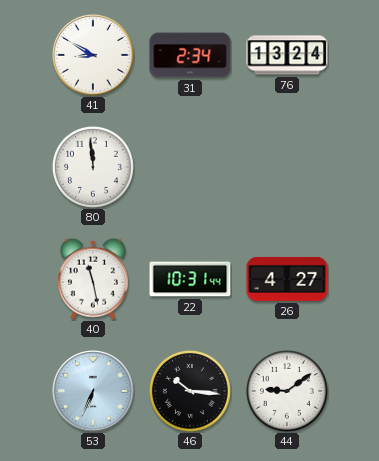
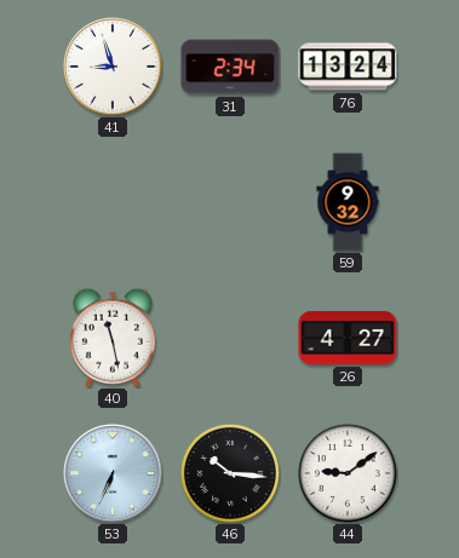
41: 8:50 -> 8:57 (113, 67)
80: 11:59 -> none (93, 167)
59: none -> 9:32 (348, 202)
22: 10:31 -> none (190, 279)
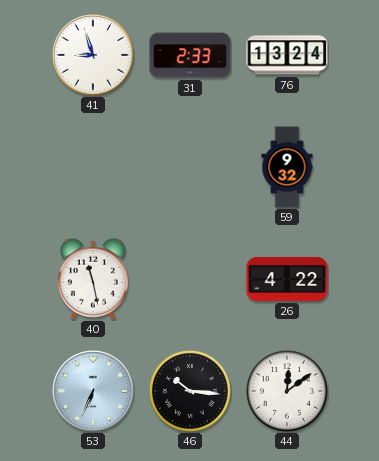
31: 2:34 -> 2:33 (190, 55)
26: 4:27 -> 4:22 (287, 279)
44: 9:09 -> 12:09 (287, 391)
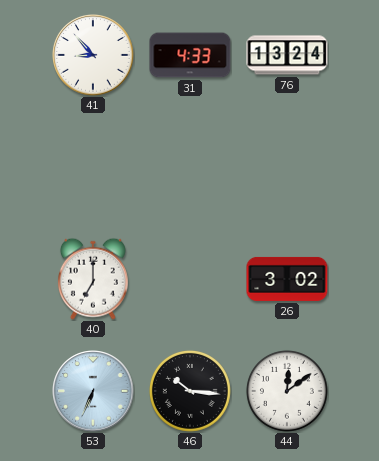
41: 8:57 -> 8:53 (93, 55)
31: 2:33 -> 4:33 (190, 55)
59: 9:32 -> none (287, 167)
40: 11:28 -> 7:00 (93, 279)
26: 4:22 -> 3:02 (287, 279)
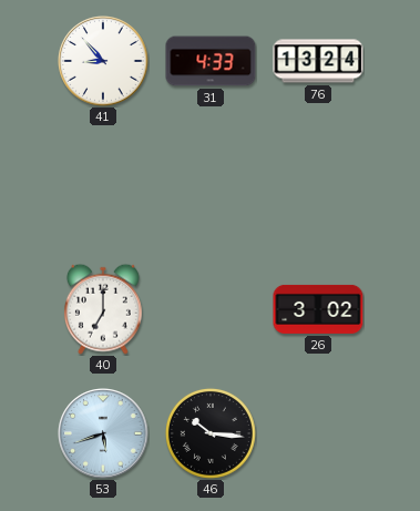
53: 6:34 -> 5:42 (103, 433)
44: 12:09 -> none (287, 391)
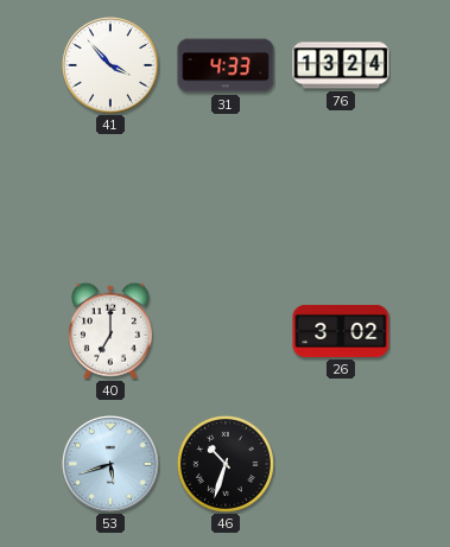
41: 8:53 -> 3:53 (110, 65)
46: 10:16 -> 10:33 (226, 464)
